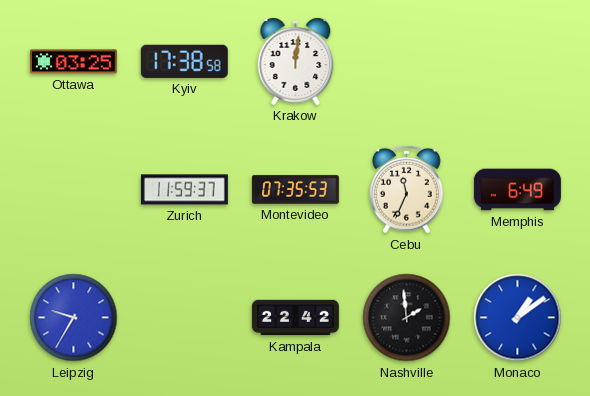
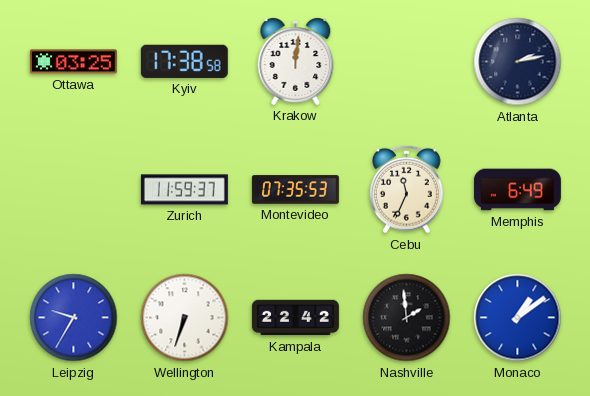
Atlanta: none -> 2:13 (518, 62)
Wellington: none -> 6:33 (185, 318)
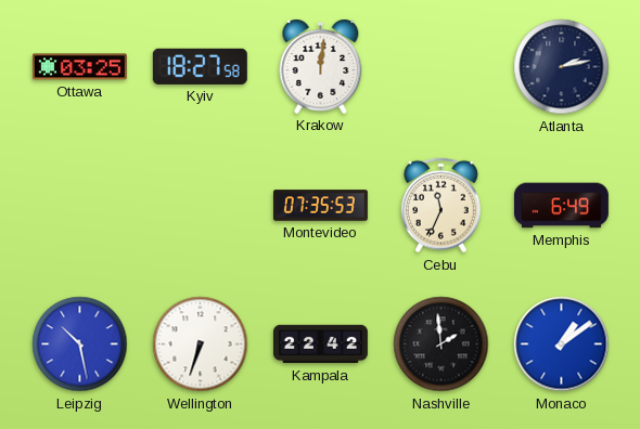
Kyiv: 17:38 -> 18:27 (200, 66)
Zurich: 11:59 -> none (184, 190)
Leipzig: 9:35 -> 10:28 (80, 344)
